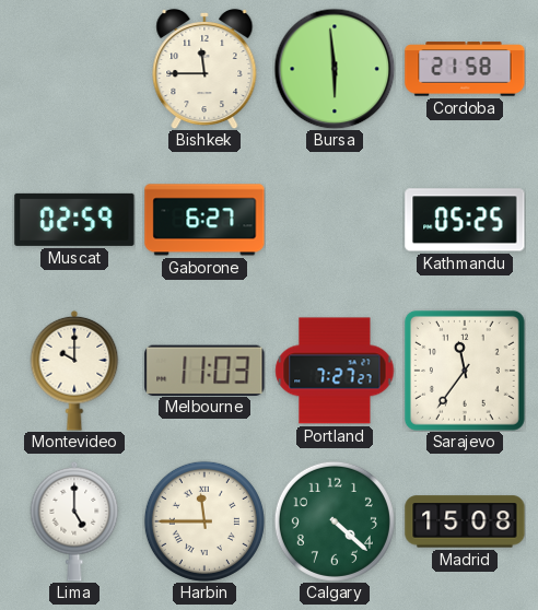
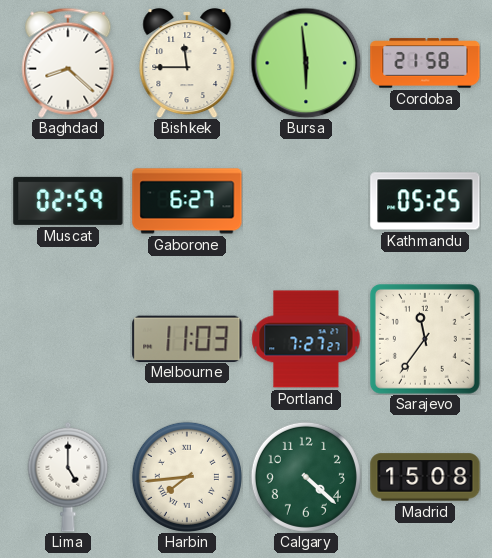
Baghdad: none -> 8:22 (68, 63)
Montevideo: 10:00 -> none (74, 371)
Harbin: 11:45 -> 7:44 (187, 477)
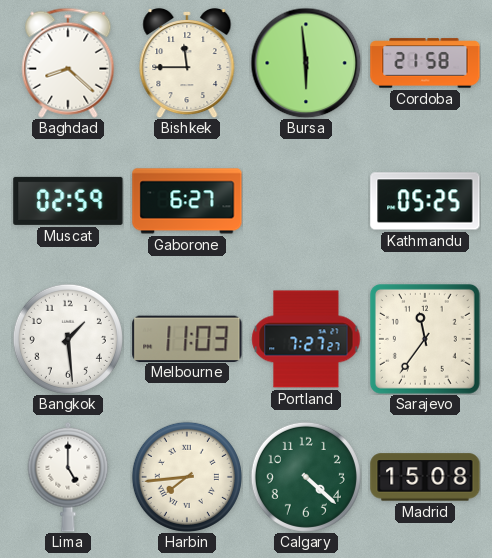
Bangkok: none -> 1:29 (68, 339)
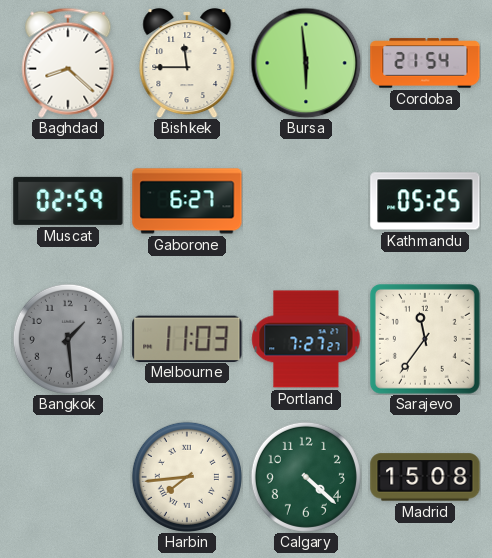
Cordoba: 21:58 -> 21:54 (425, 63)
Bangkok dial: white -> grey (68, 339)
Lima: 5:00 -> none (68, 477)
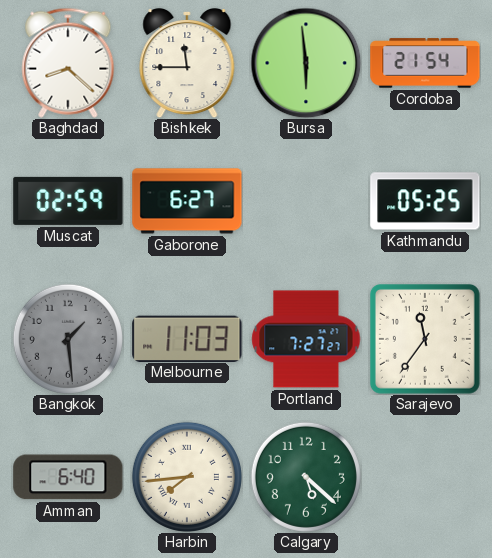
Amman: none -> 6:40 (68, 477)
Calgary: 4:22 -> 5:22 (306, 477)
Madrid: 15:08 -> none (425, 477)
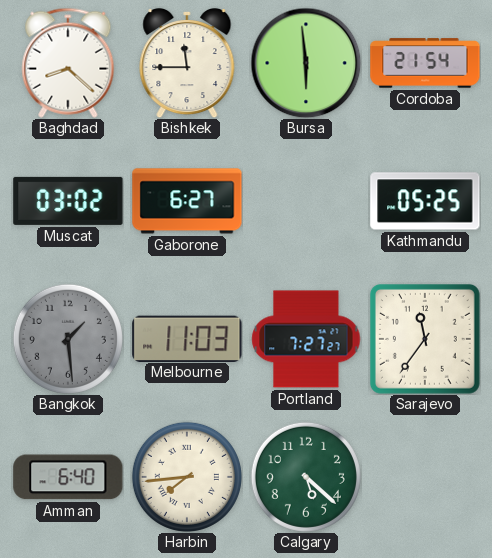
Muscat: 02:59 -> 03:02 (68, 201)
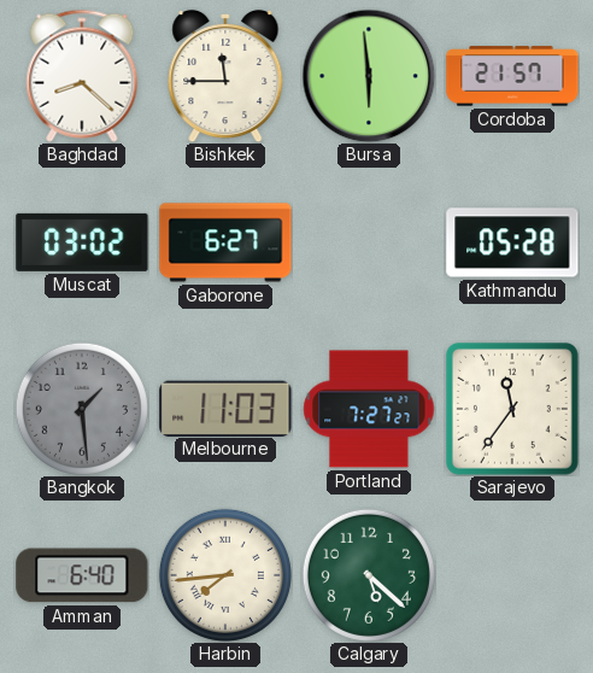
Cordoba: 21:54 -> 21:57 (512, 76)
Kathmandu: 05:25 -> 05:28 (512, 242)
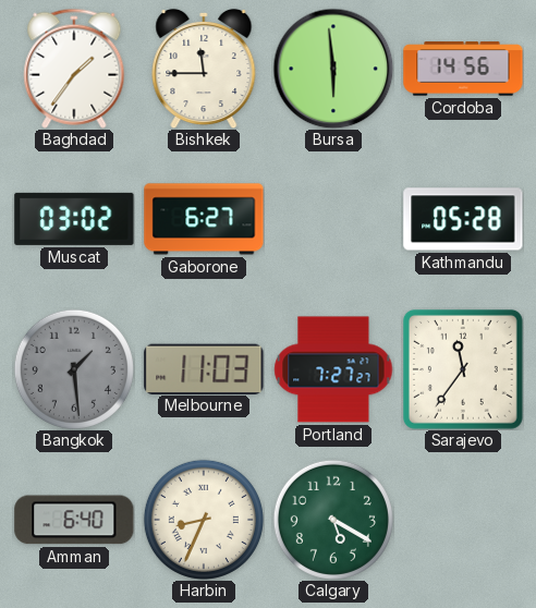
Baghdad: 8:22 -> 1:36 (74, 69)
Cordoba: 21:57 -> 14:56 (463, 69)
Harbin: 7:44 -> 8:34 (204, 520)
Calgary: 5:22 -> 5:20 (333, 520)
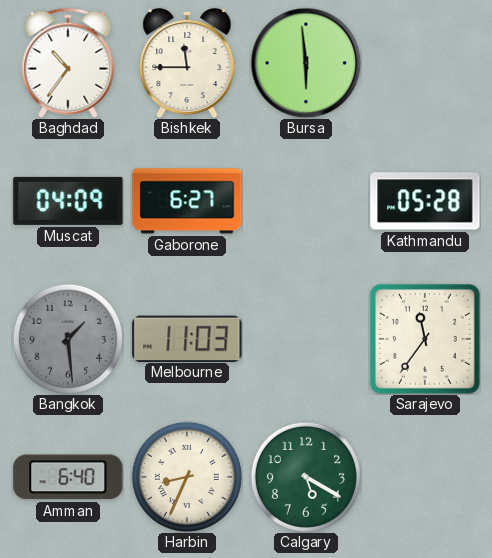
Baghdad: 1:36 -> 10:36 (68, 63)
Cordoba: 14:56 -> none (463, 69)
Muscat: 03:02 -> 04:09 (68, 201)
Portland: 7:27 -> none (333, 369)
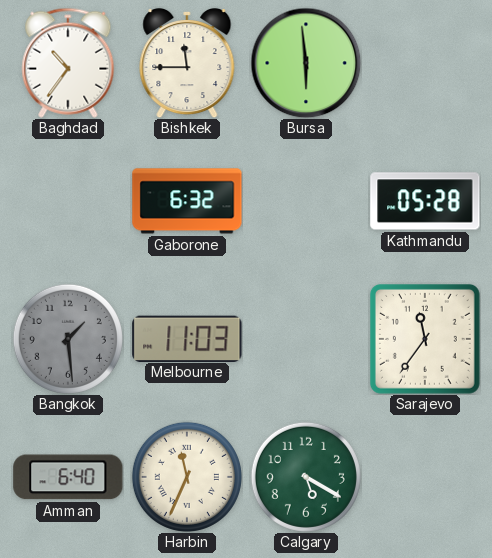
Muscat: 04:09 -> none (68, 201)
Gaborone: 6:27 -> 6:32 (187, 201)
Harbin: 8:34 -> 11:34 (187, 477)
